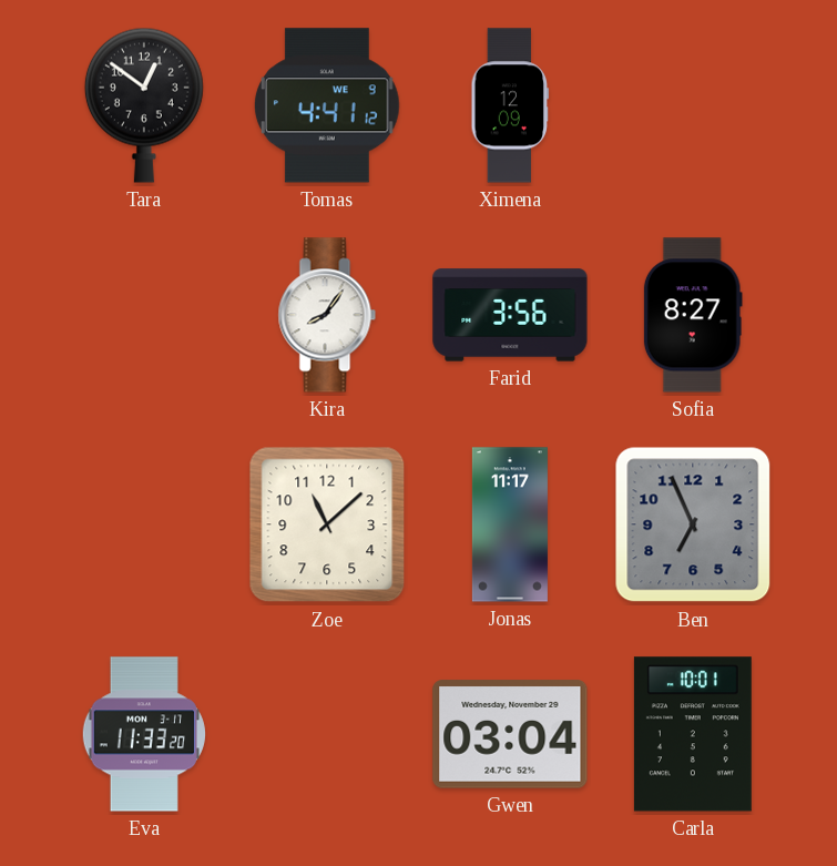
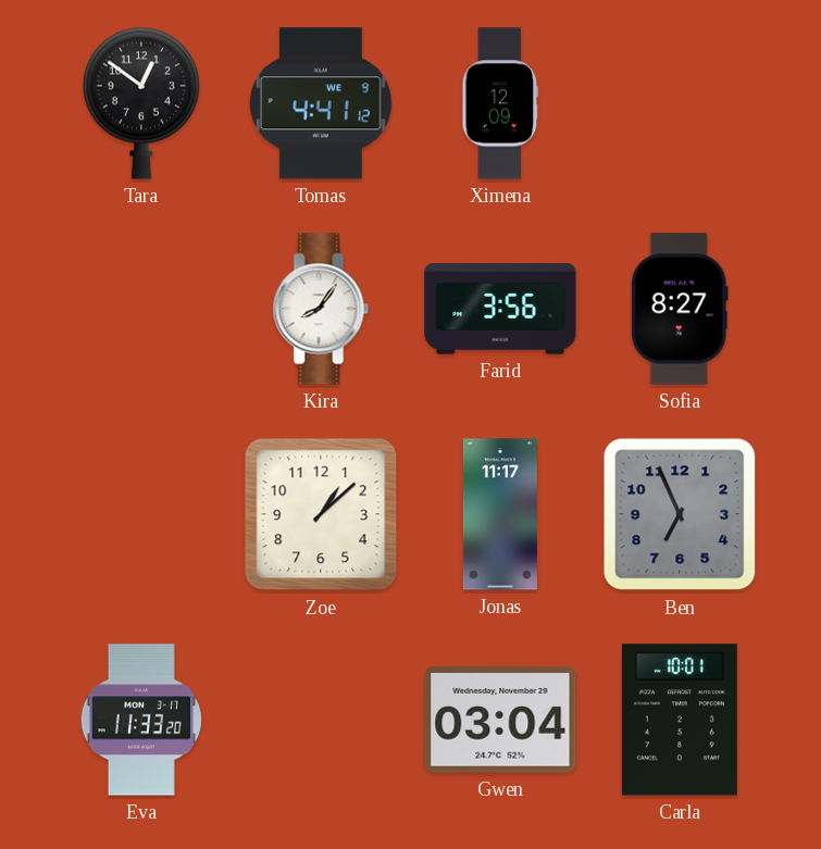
Zoe: 11:08 -> 1:08 (321, 514)
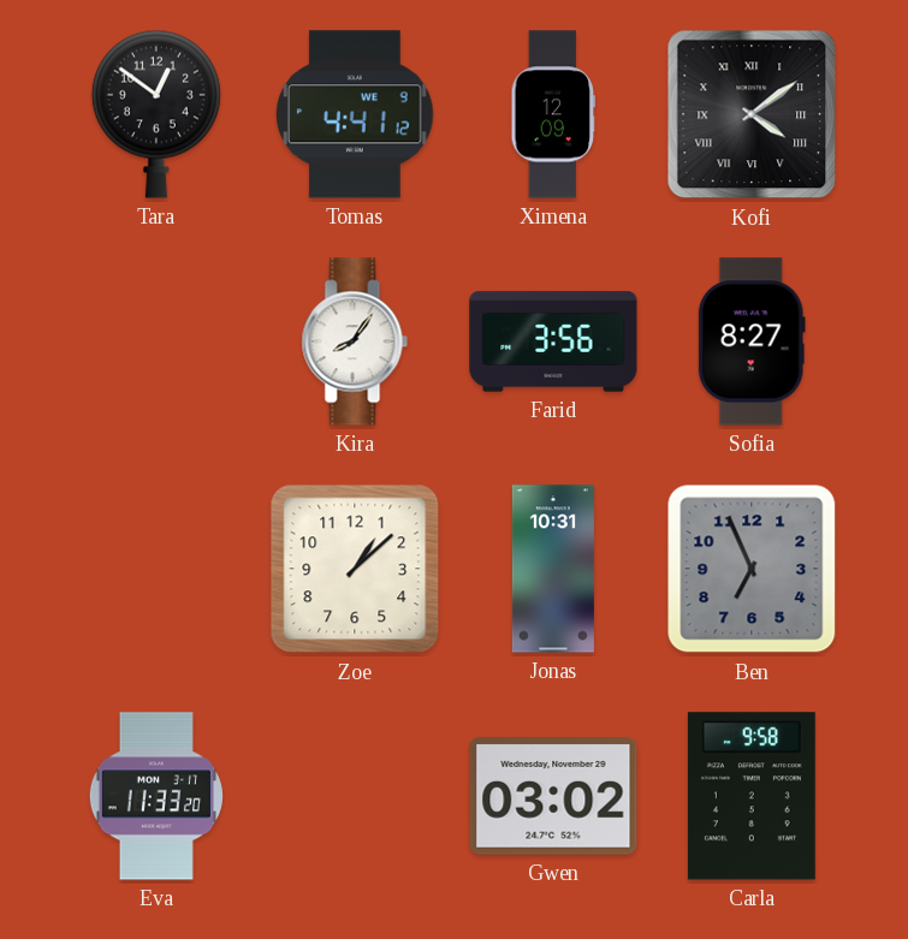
Kofi: none -> 4:09 (752, 114)
Jonas: 11:17 -> 10:31 (553, 569)
Gwen: 03:04 -> 03:02 (553, 796)
Carla: 10:01 -> 9:58 (752, 796)
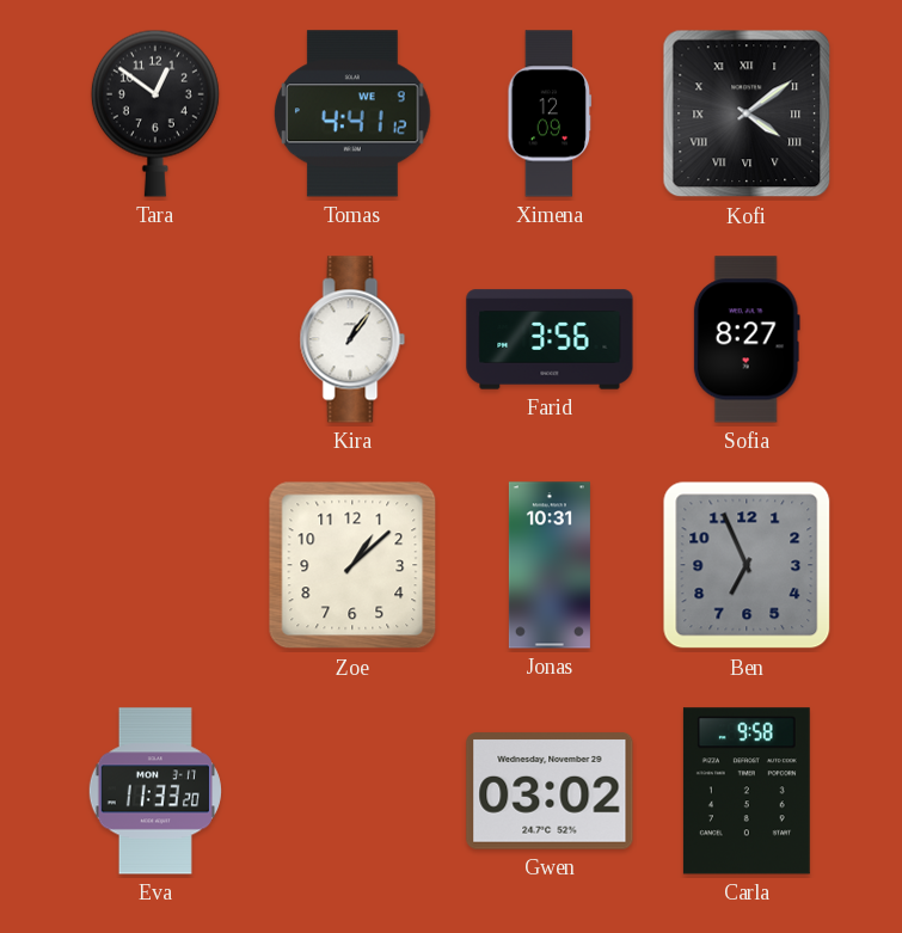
Kira: 8:06 -> 1:06 (352, 339)
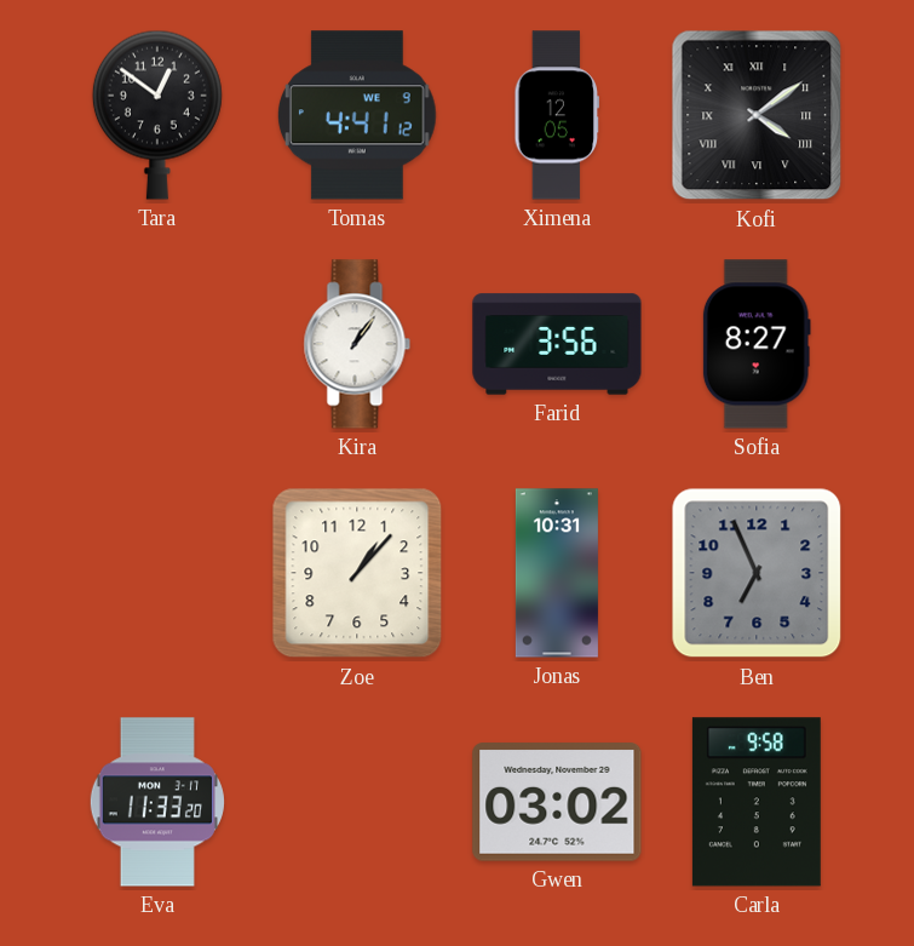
Ximena: 12:09 -> 12:05 (557, 115)
Zoe: 1:08 -> 1:07 (357, 573)
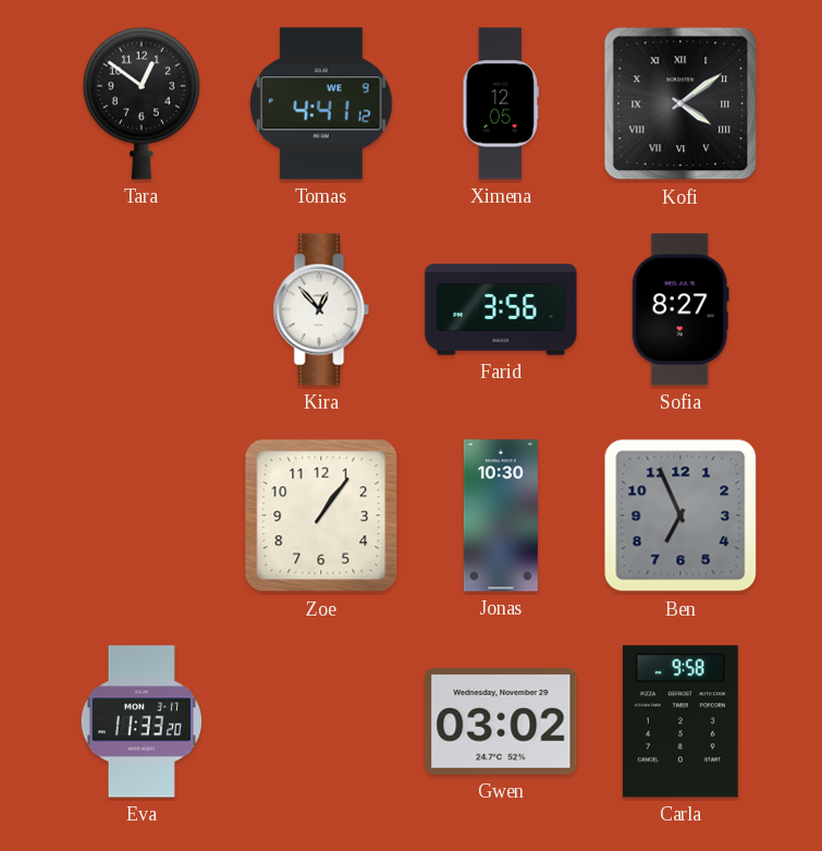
Kira: 1:06 -> 12:53 (321, 309)
Zoe: 1:07 -> 1:06 (321, 515)
Jonas: 10:31 -> 10:30 (501, 515)
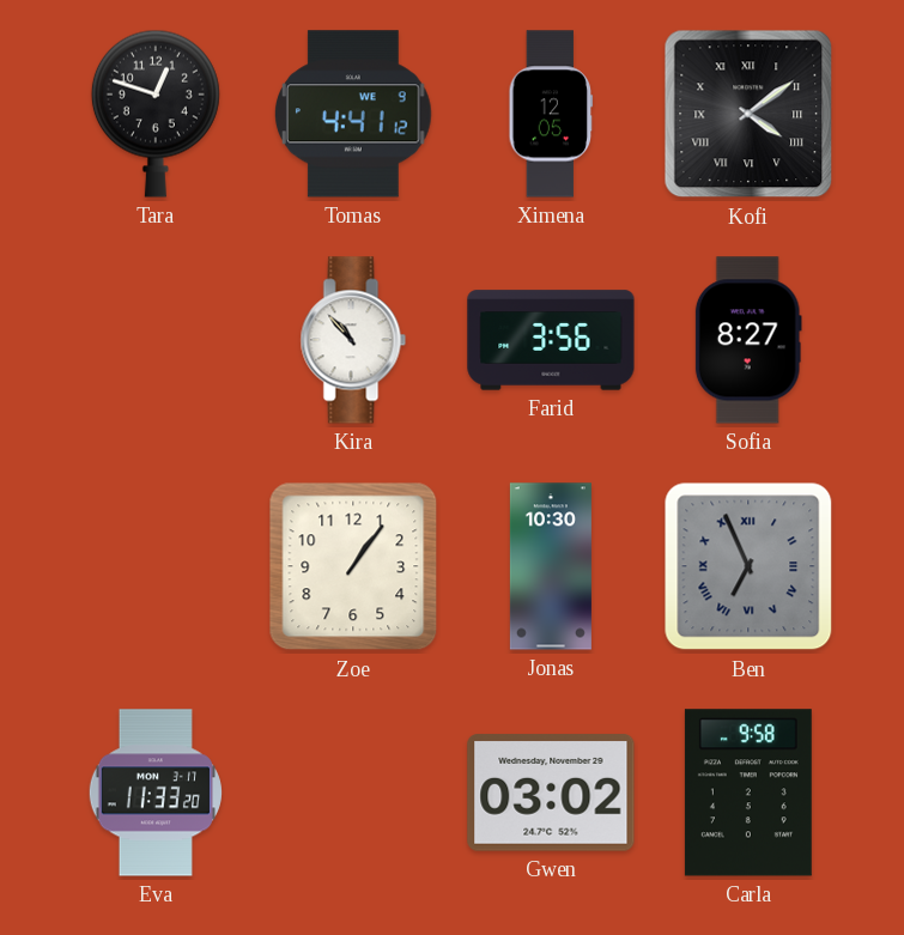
Tara: 12:51 -> 12:48 (156, 114)
Kira: 12:53 -> 10:53 (353, 340)
Ben numerals: Arabic -> Roman (748, 566)
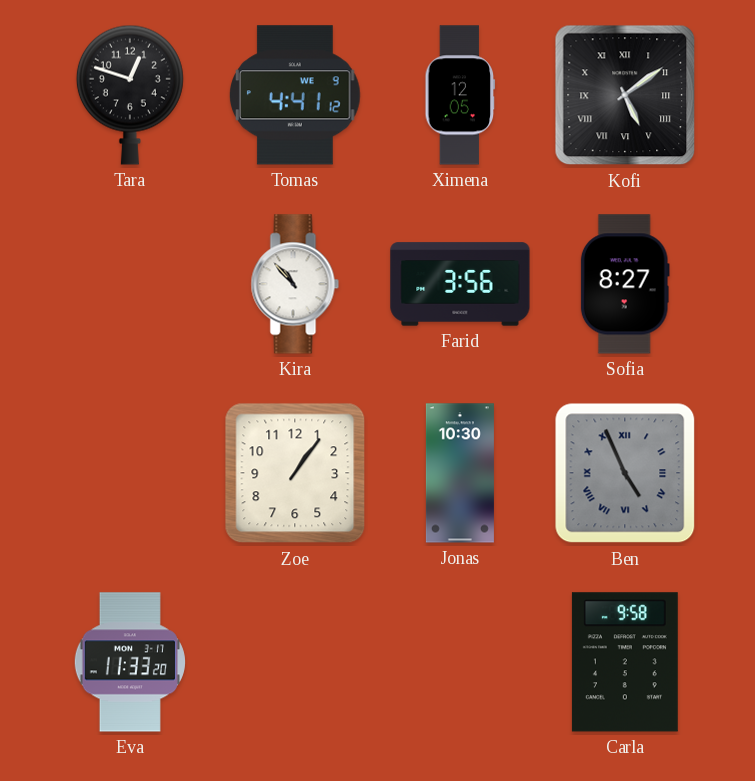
Kofi: 4:09 -> 5:09 (625, 95)
Ben: 6:56 -> 4:56 (625, 473)
Gwen: 03:02 -> none (551, 793)
